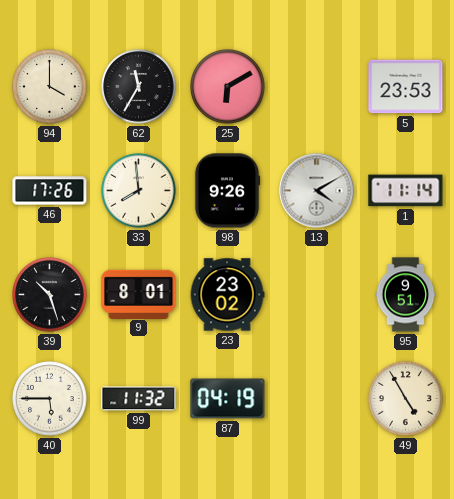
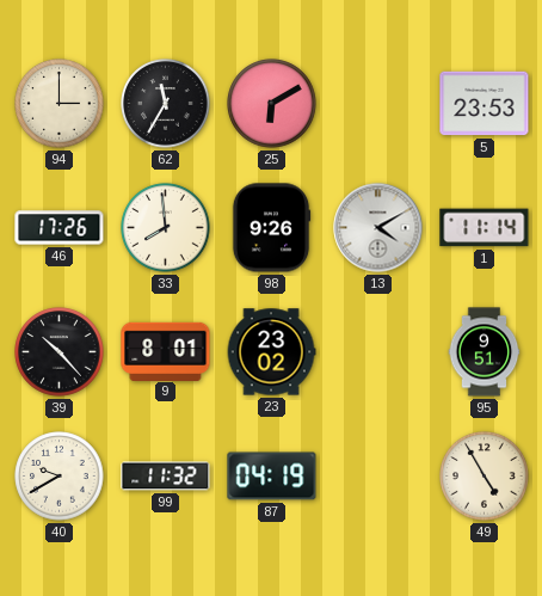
94: 4:00 -> 3:00 (60, 104)
39: 10:27 -> 10:23 (60, 352)
40: 5:45 -> 9:40 (60, 477)
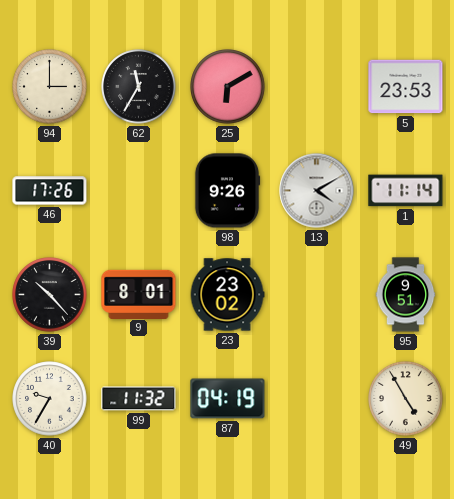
33: 7:59 -> none (166, 228)
40: 9:40 -> 9:35 (50, 399)
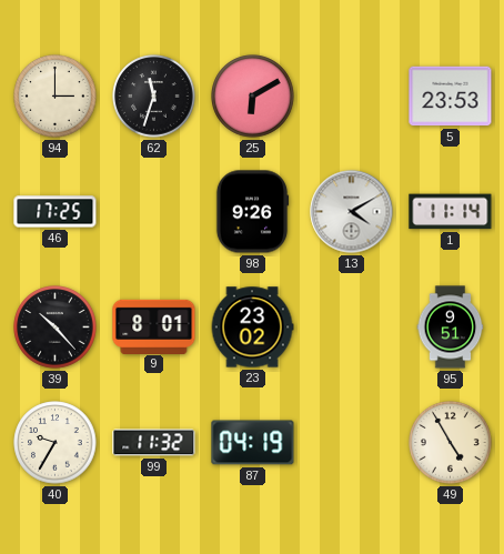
62: 11:35 -> 11:33 (154, 97)
46: 17:26 -> 17:25 (56, 212)
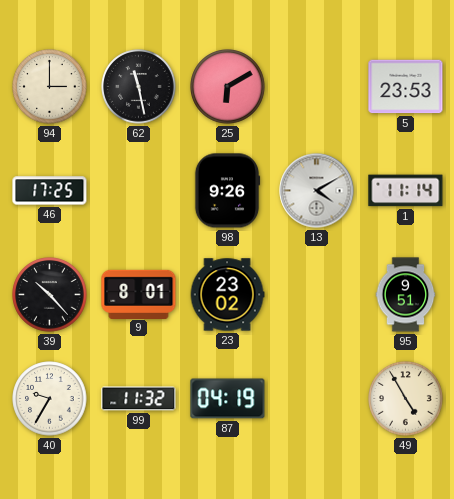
62: 11:33 -> 11:28 (139, 87)
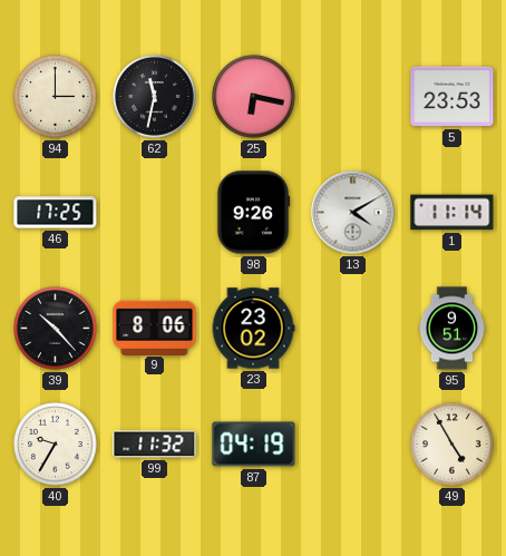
62: 11:28 -> 11:32 (155, 97)
25: 6:10 -> 6:17 (254, 97)
9: 8:01 -> 8:06 (155, 328)
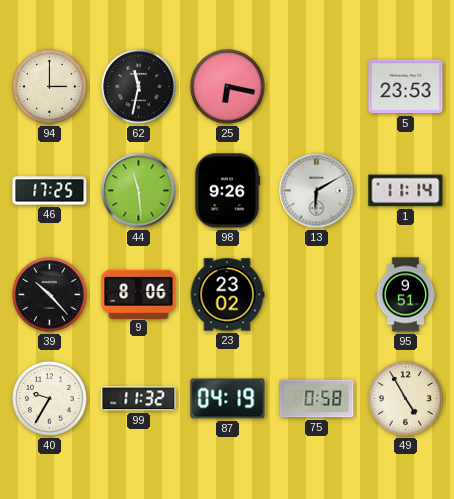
44: none -> 11:29 (139, 191)
13: 4:10 -> 6:10 (317, 191)
75: none -> 0:58 (317, 399)
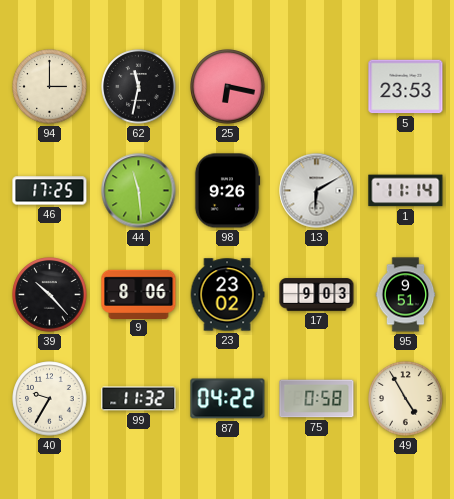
17: none -> 9:03 (317, 295)
87: 04:19 -> 04:22 (228, 399)
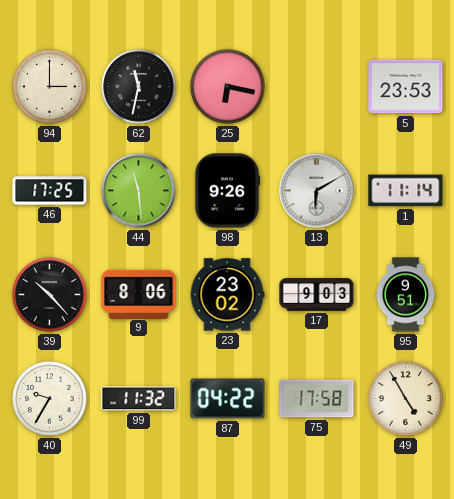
75: 0:58 -> 17:58 (317, 399)
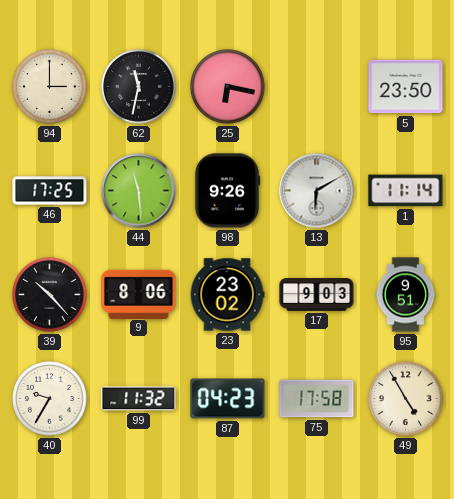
5: 23:53 -> 23:50 (406, 87)
87: 04:22 -> 04:23 (228, 399)
